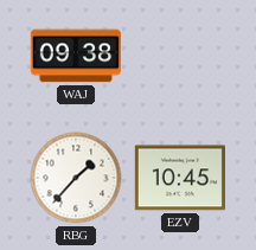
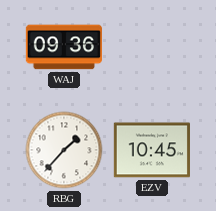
WAJ: 09:38 -> 09:36 (64, 47)
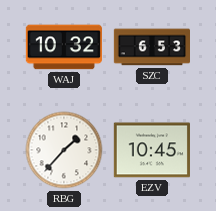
WAJ: 09:36 -> 10:32 (64, 47)
SZC: none -> 6:53 (151, 47)
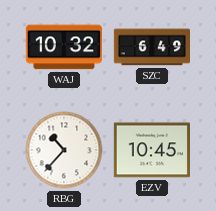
SZC: 6:53 -> 6:49 (151, 47)
RBG: 1:37 -> 10:37 (64, 150)
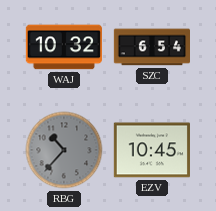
SZC: 6:49 -> 6:54 (151, 47)
RBG dial: white -> grey (64, 150)
